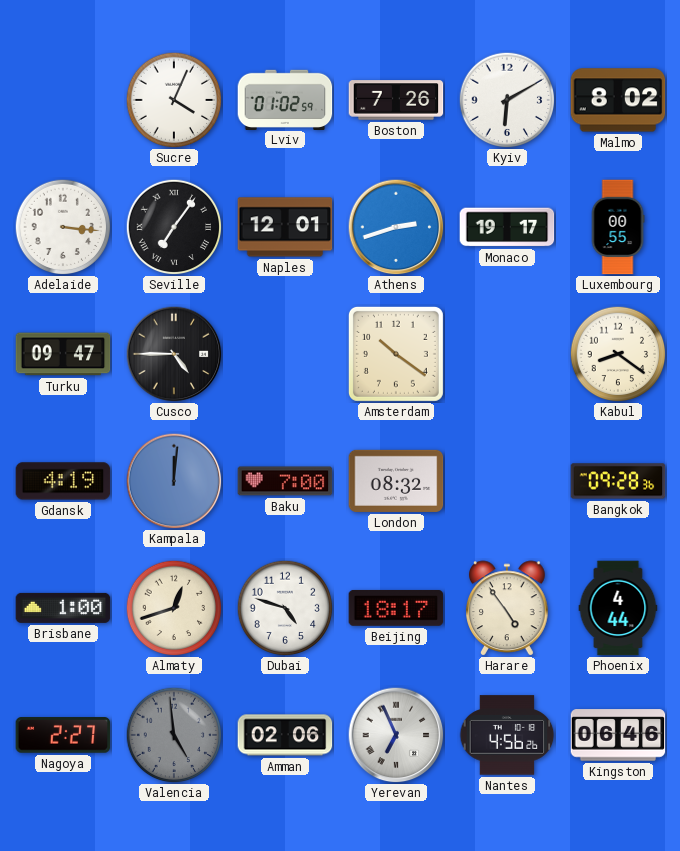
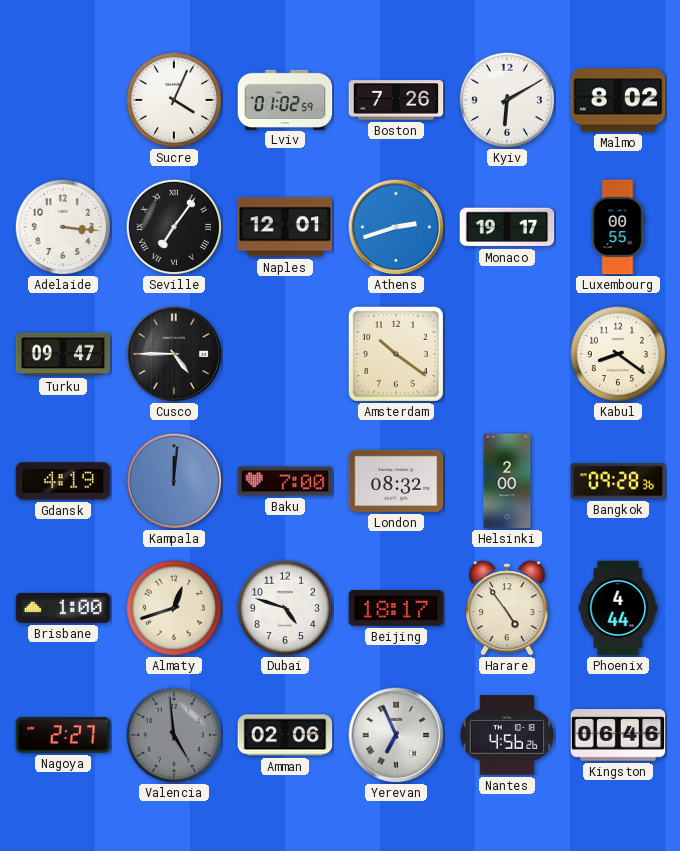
Helsinki: none -> 2:00 (507, 481)
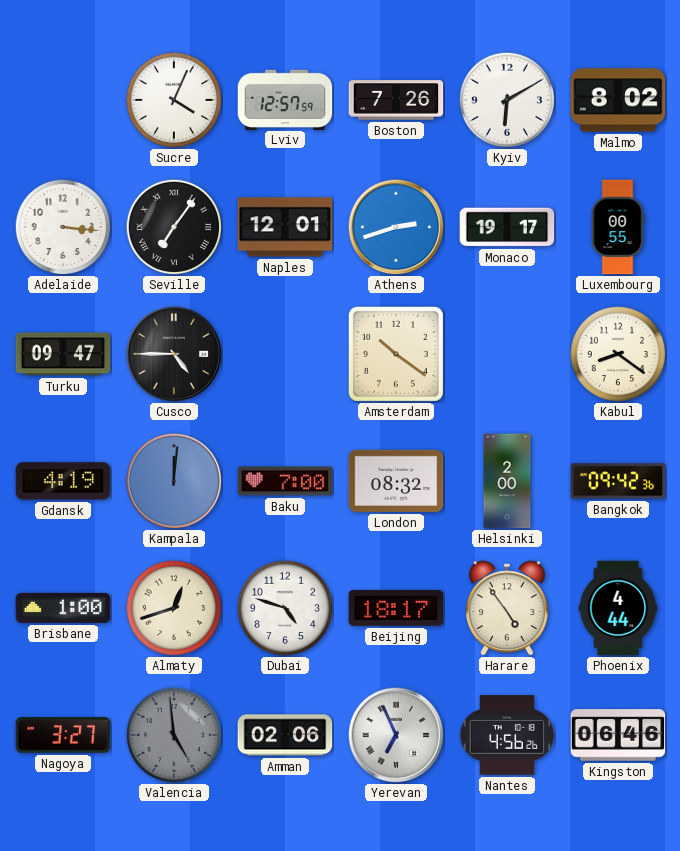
Lviv: 01:02 -> 12:57 (285, 99)
Bangkok: 09:28 -> 09:42 (618, 481)
Nagoya: 2:27 -> 3:27 (63, 735)
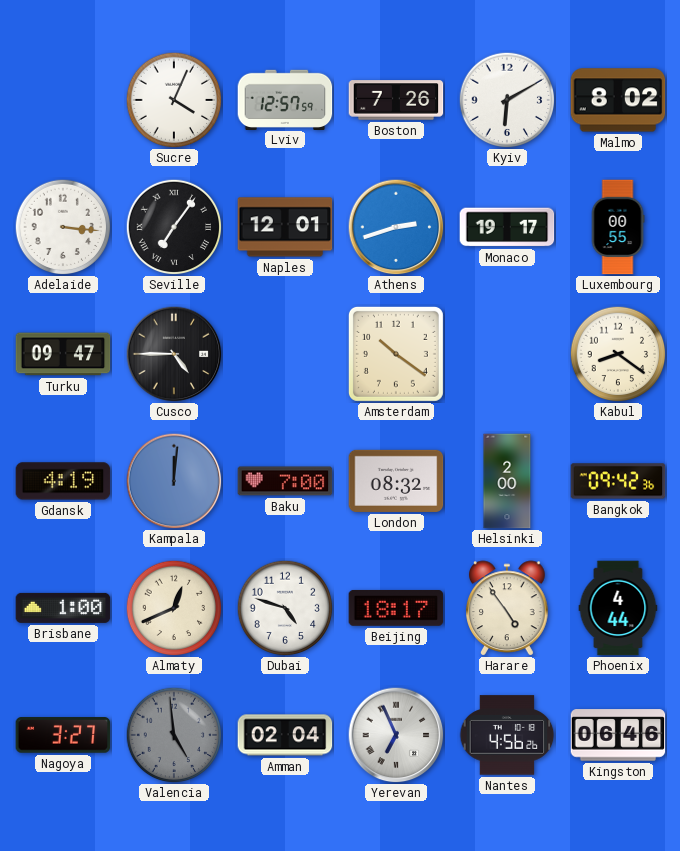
Almaty: 12:42 -> 12:41 (174, 608)
Amman: 02:06 -> 02:04 (285, 735)
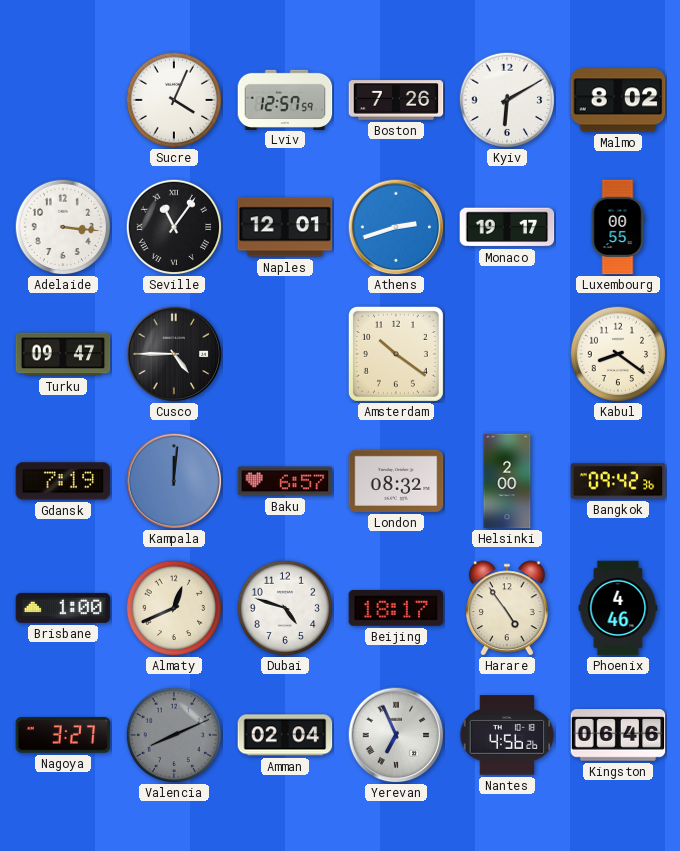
Seville: 7:06 -> 11:06 (174, 227)
Gdansk: 4:19 -> 7:19 (63, 481)
Baku: 7:00 -> 6:57 (285, 481)
Phoenix: 4:44 -> 4:46 (618, 608)
Valencia: 4:59 -> 8:11 (174, 735)
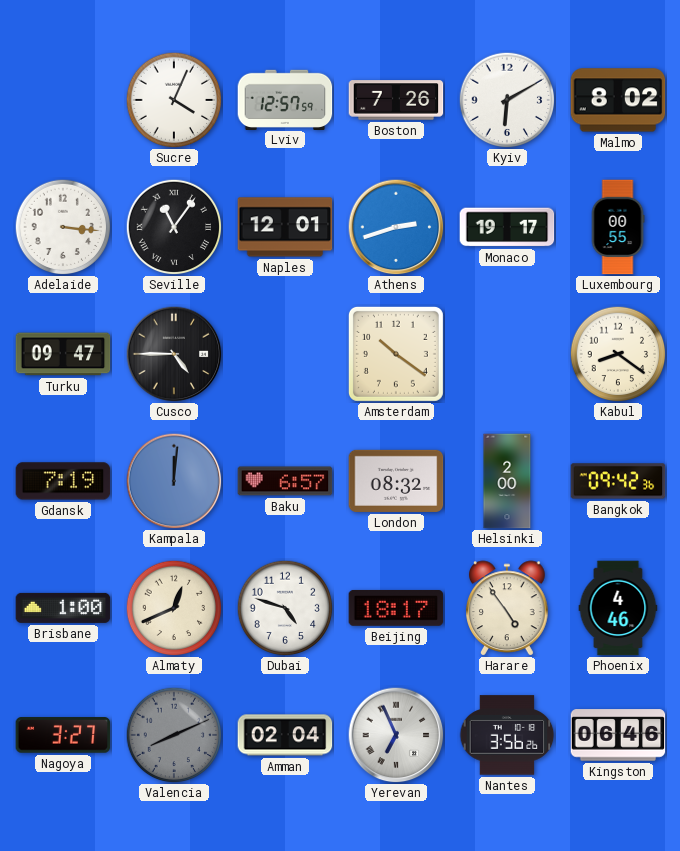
Nantes: 4:56 -> 3:56 (507, 735)
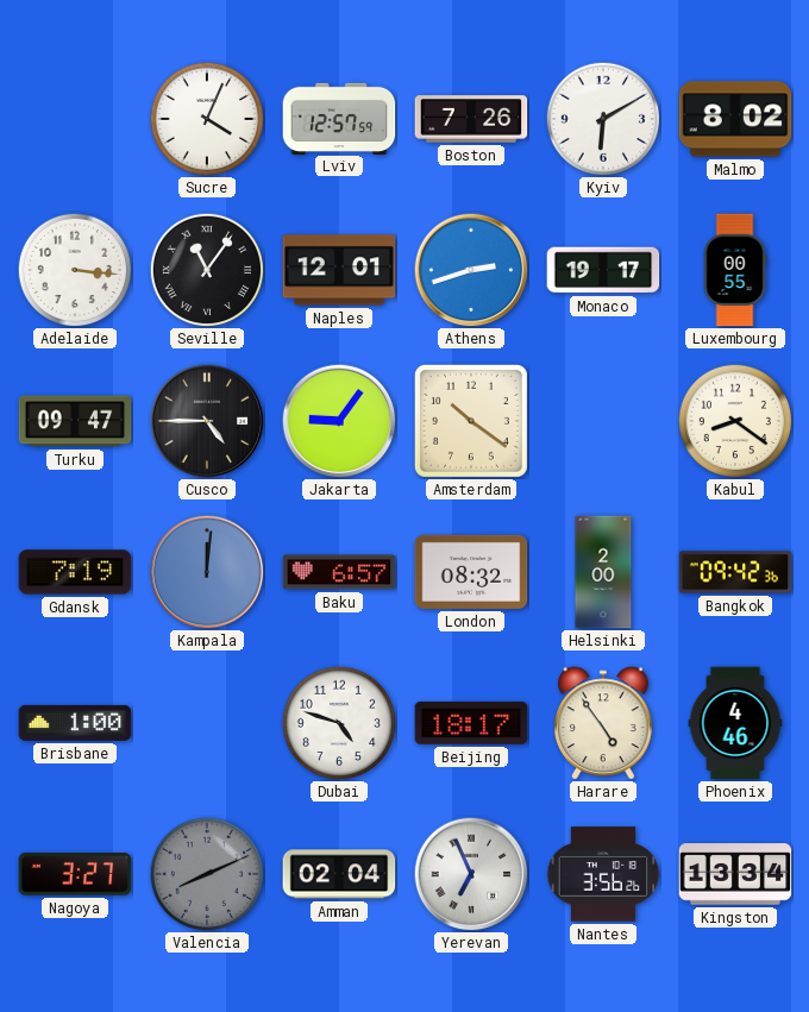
Jakarta: none -> 9:06 (339, 421)
Almaty: 12:41 -> none (174, 608)
Kingston: 06:46 -> 13:34 (735, 874)
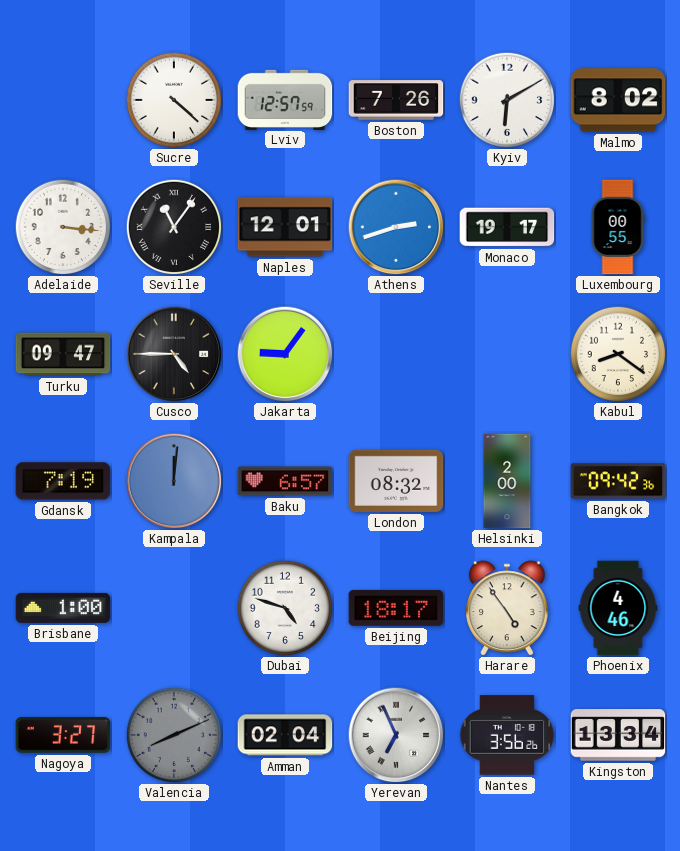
Sucre: 4:04 -> 4:22 (174, 100)
Amsterdam: 10:21 -> none (471, 421)
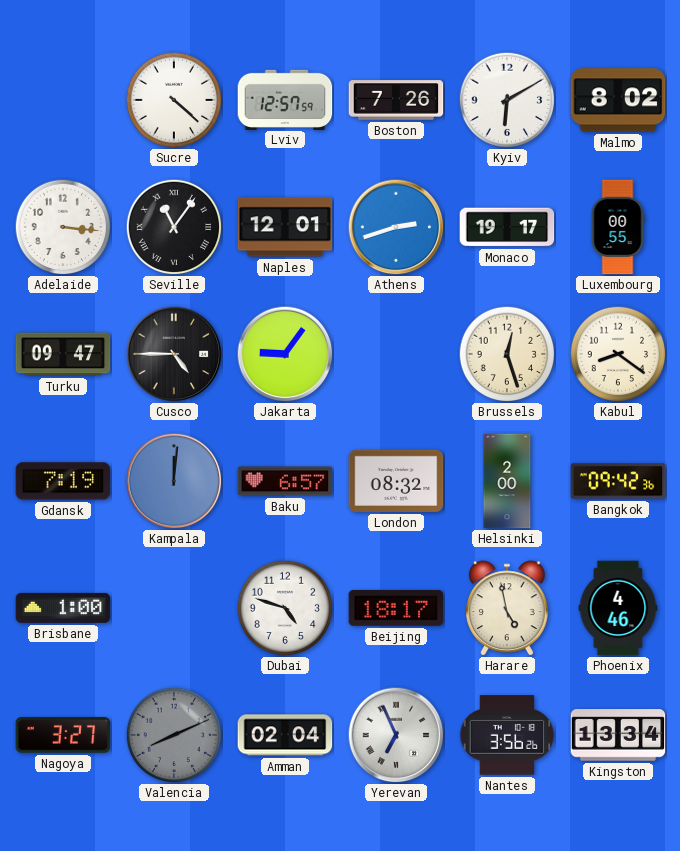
Brussels: none -> 12:27 (507, 354)
Harare: 4:54 -> 4:58 (508, 608)
